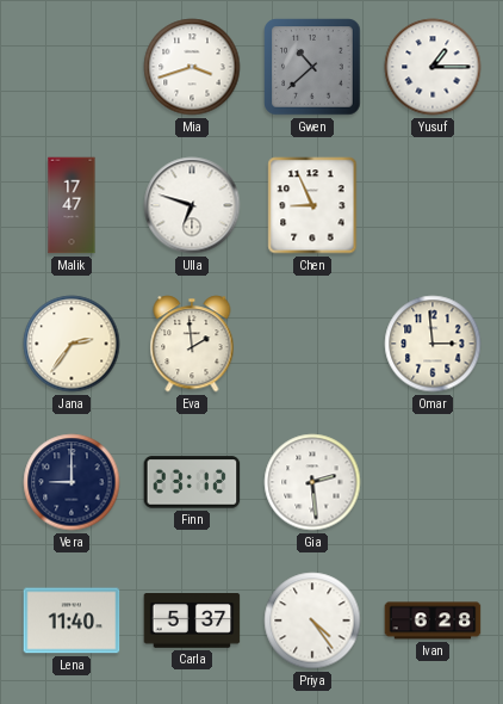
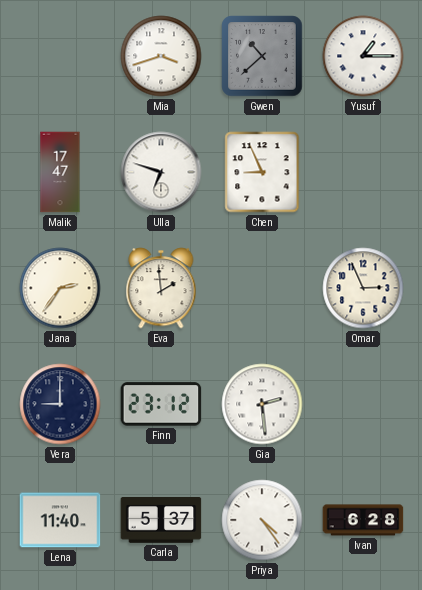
Omar: 2:59 -> 2:56 (363, 288)
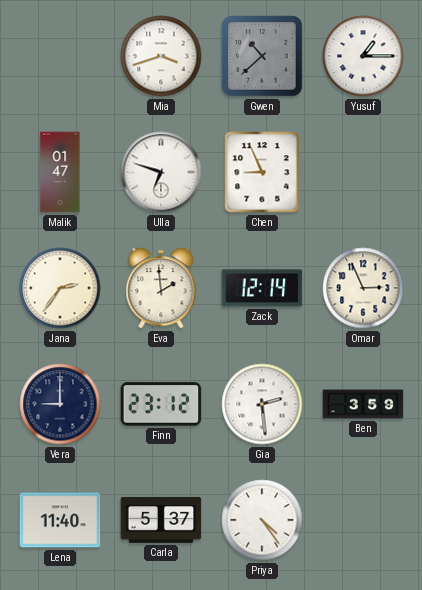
Malik: 17:47 -> 01:47 (60, 172)
Zack: none -> 12:14 (262, 288)
Ben: none -> 3:59 (363, 404)
Ivan: 6:28 -> none (363, 520)
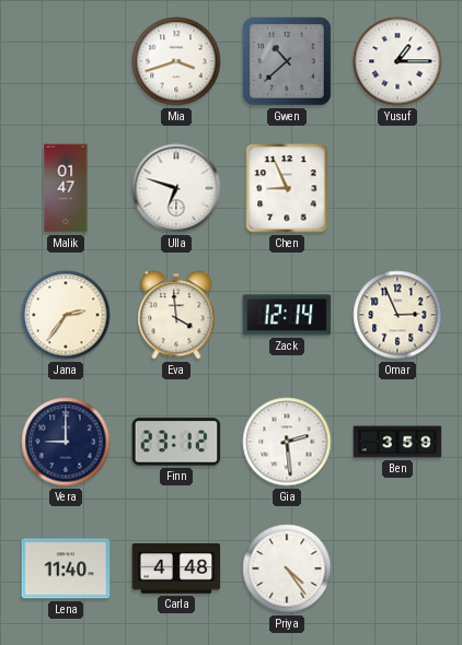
Eva: 1:59 -> 3:59 (176, 315)
Carla: 5:37 -> 4:48 (176, 570)
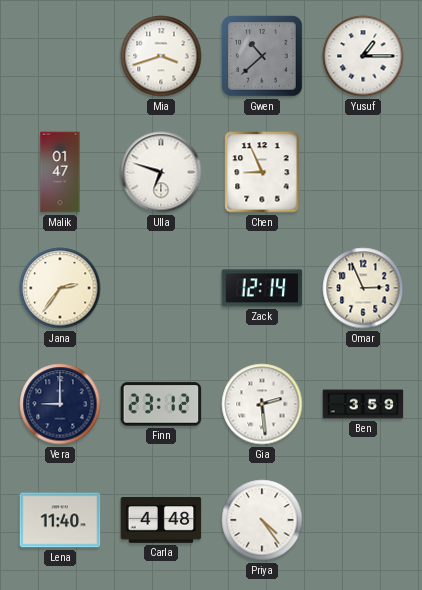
Eva: 3:59 -> none (176, 315)
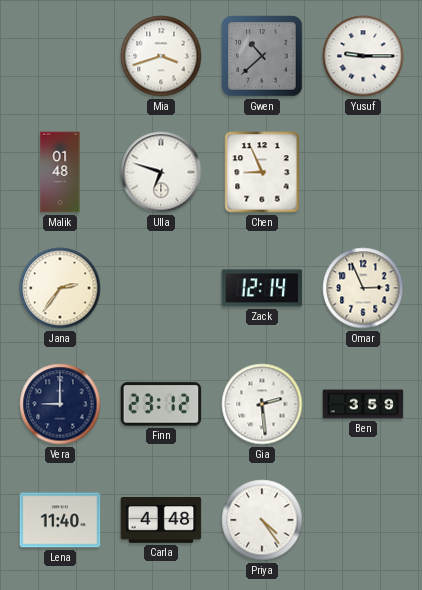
Yusuf: 1:15 -> 9:15 (363, 56)
Malik: 01:47 -> 01:48 (60, 172)
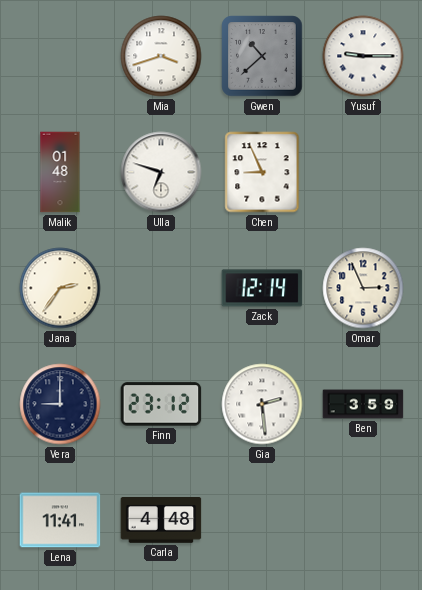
Lena: 11:40 -> 11:41 (60, 520)
Priya: 4:24 -> none (262, 520)
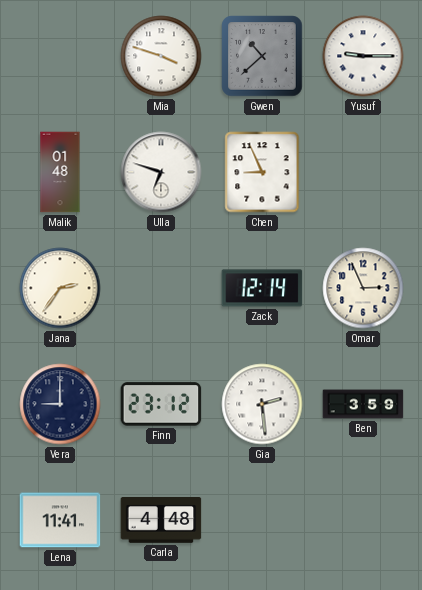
Mia: 3:42 -> 3:48 (161, 56)
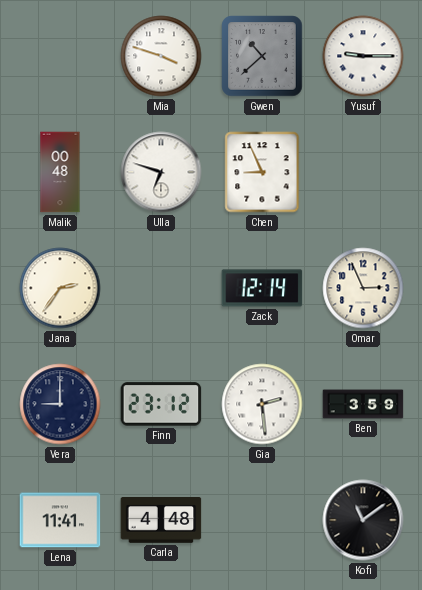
Malik: 01:48 -> 00:48 (60, 172)
Kofi: none -> 11:09 (363, 520)
